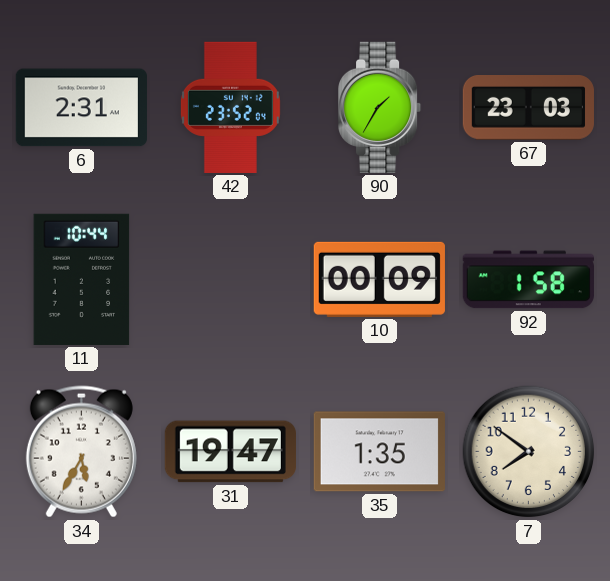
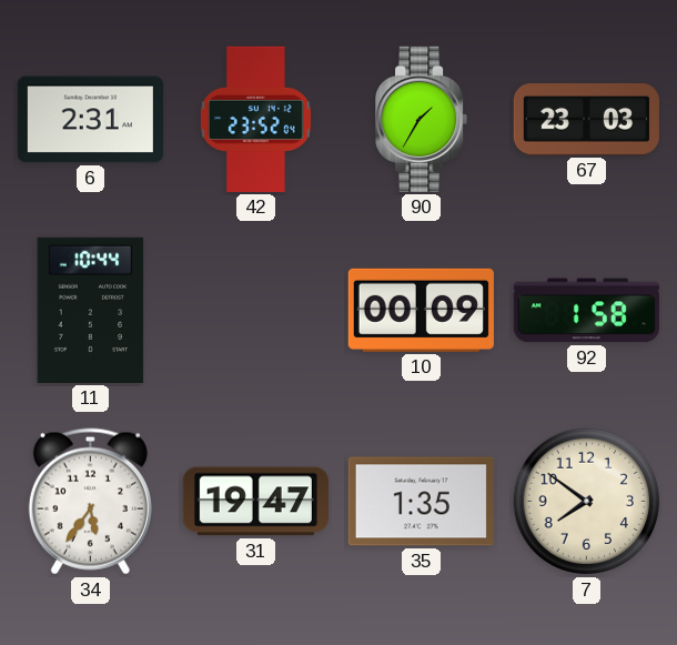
34: 5:35 -> 5:36 (90, 502)
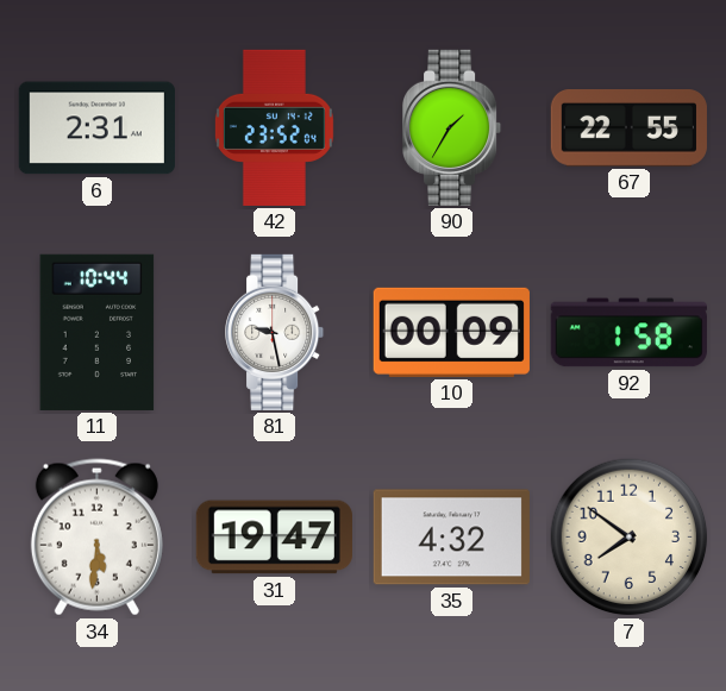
67: 23:03 -> 22:55 (628, 128)
81: none -> 9:28 (275, 332)
34: 5:36 -> 5:31 (96, 538)
35: 1:35 -> 4:32 (451, 538)
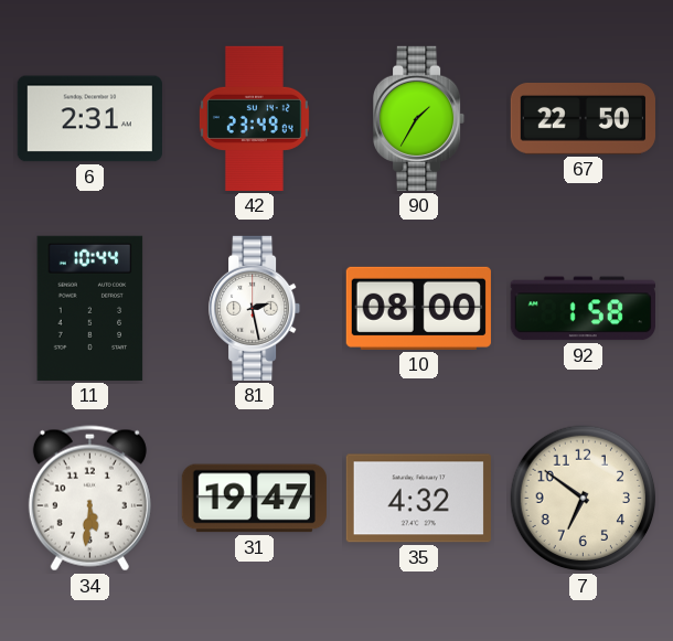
42: 23:52 -> 23:49 (254, 118)
67: 22:55 -> 22:50 (583, 119)
81: 9:28 -> 2:28 (255, 308)
10: 00:09 -> 08:00 (418, 308)
7: 7:51 -> 6:51 (584, 499)
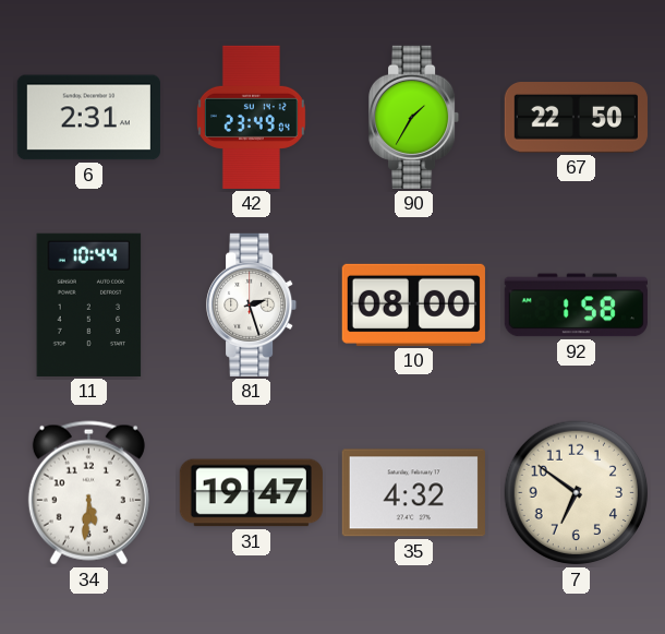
81: 2:28 -> 2:27 (252, 304)
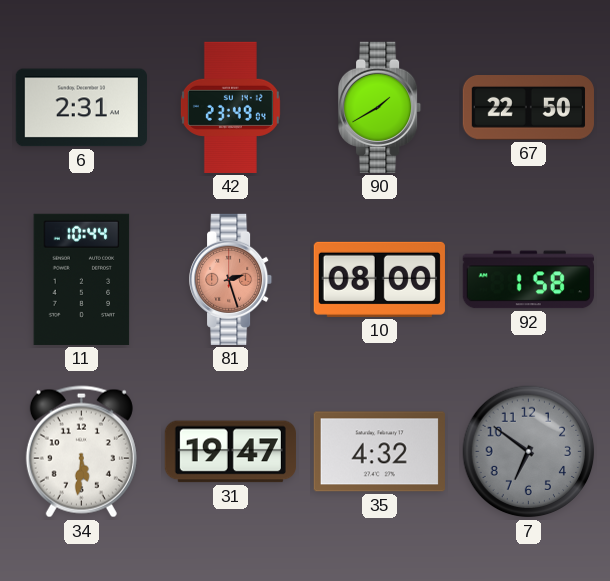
90: 1:35 -> 1:40 (380, 107)
81 dial: white -> salmon (231, 279)
7 dial: cream -> grey (529, 452)
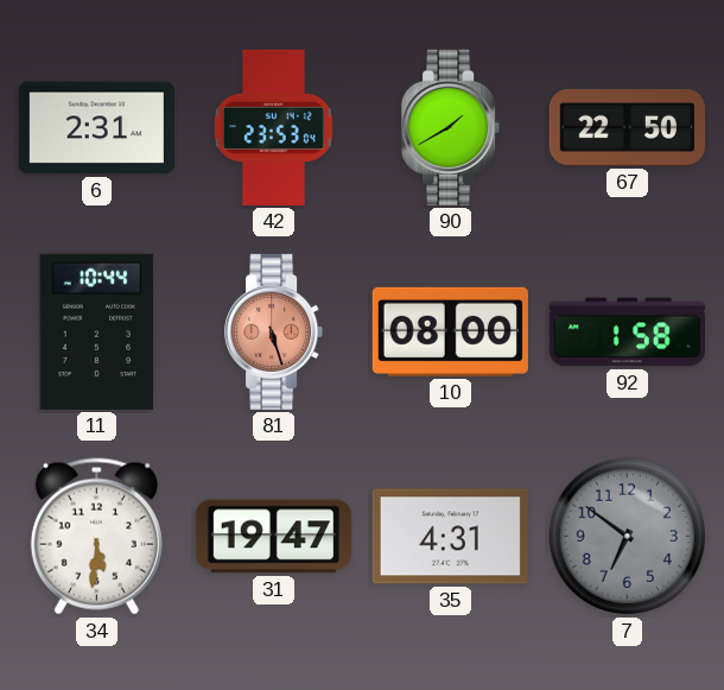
42: 23:49 -> 23:53 (273, 127)
81: 2:27 -> 5:27 (274, 331)
35: 4:32 -> 4:31 (450, 537)
